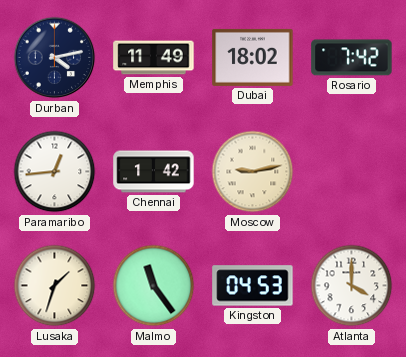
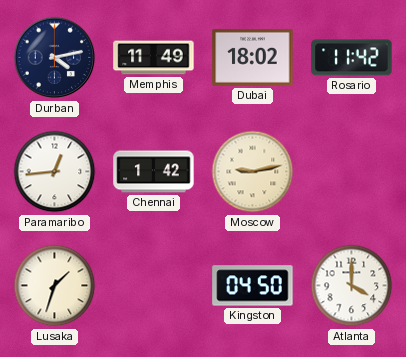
Rosario: 7:42 -> 11:42 (352, 58)
Malmo: 11:24 -> none (154, 286)
Kingston: 04:53 -> 04:50 (253, 286)
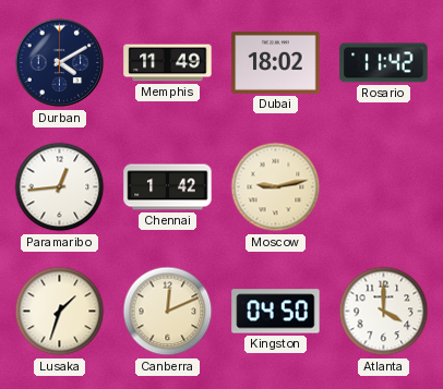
Durban: 4:13 -> 4:10 (60, 63)
Canberra: none -> 12:11 (168, 312)
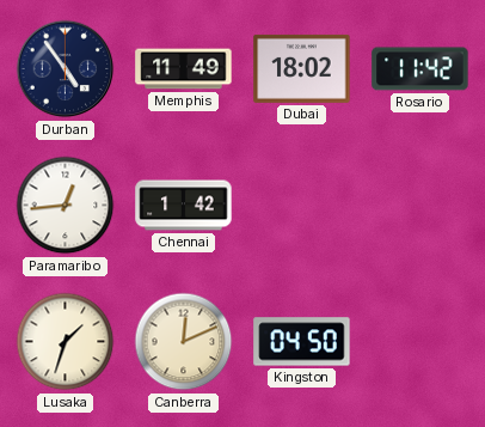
Durban: 4:10 -> 4:54 (66, 69)
Moscow: 9:13 -> none (276, 187)
Atlanta: 4:00 -> none (384, 312)
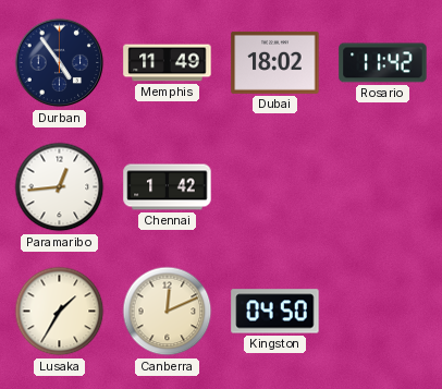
Lusaka: 1:33 -> 1:35 (60, 312)
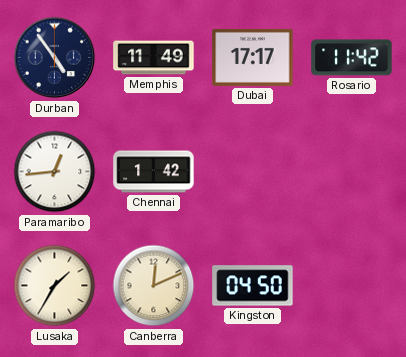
Dubai: 18:02 -> 17:17 (253, 57)
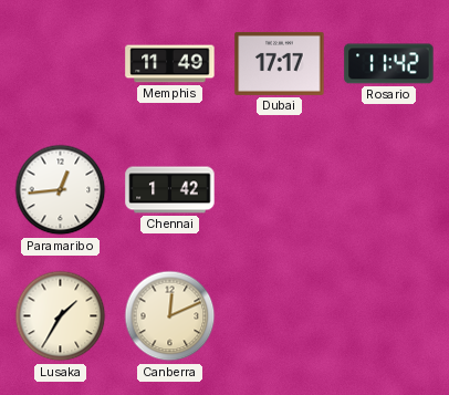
Durban: 4:54 -> none (55, 58)
Kingston: 04:50 -> none (253, 286)
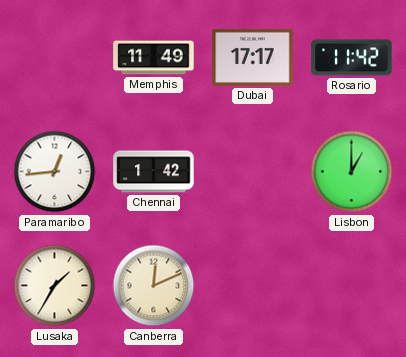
Lisbon: none -> 1:00 (352, 172)
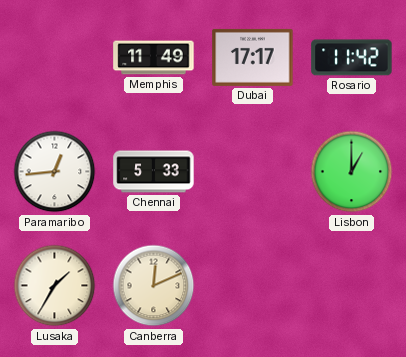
Chennai: 1:42 -> 5:33 (154, 172)
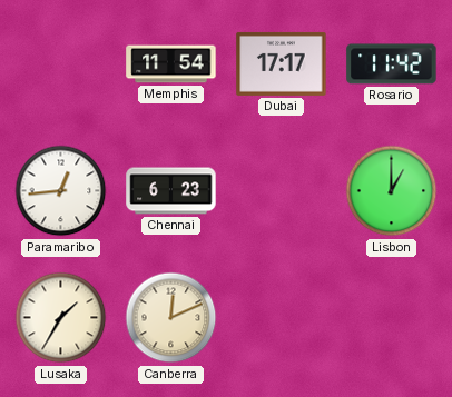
Memphis: 11:49 -> 11:54 (171, 64)
Chennai: 5:33 -> 6:23 (171, 191)
